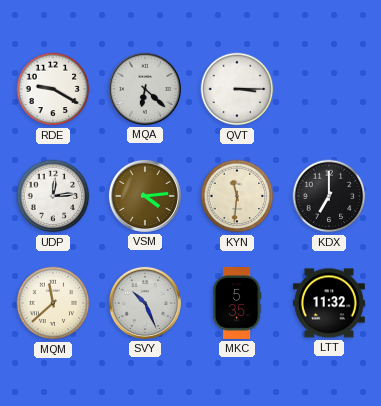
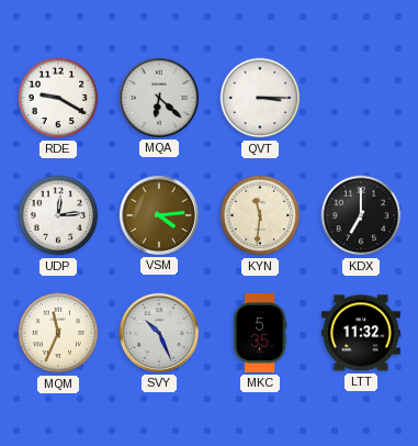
MQM: 11:38 -> 11:34 (58, 333)
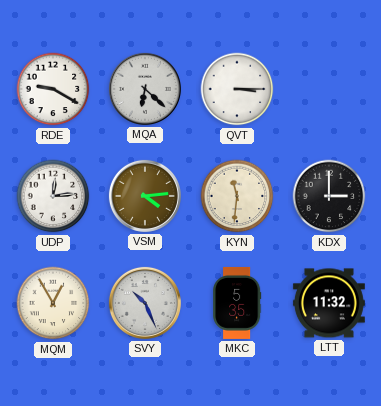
KDX: 7:00 -> 3:00 (329, 196)
MQM: 11:34 -> 12:55 (53, 303)
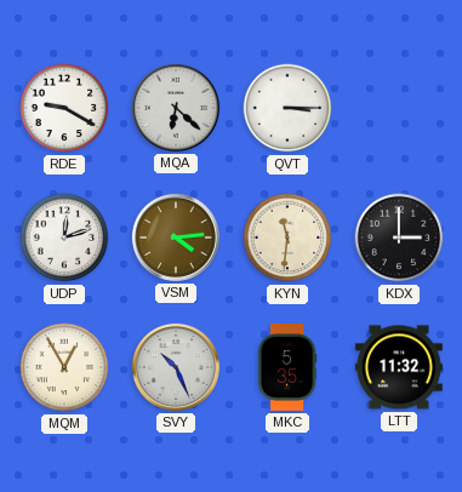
UDP: 12:14 -> 12:12 (64, 238)
